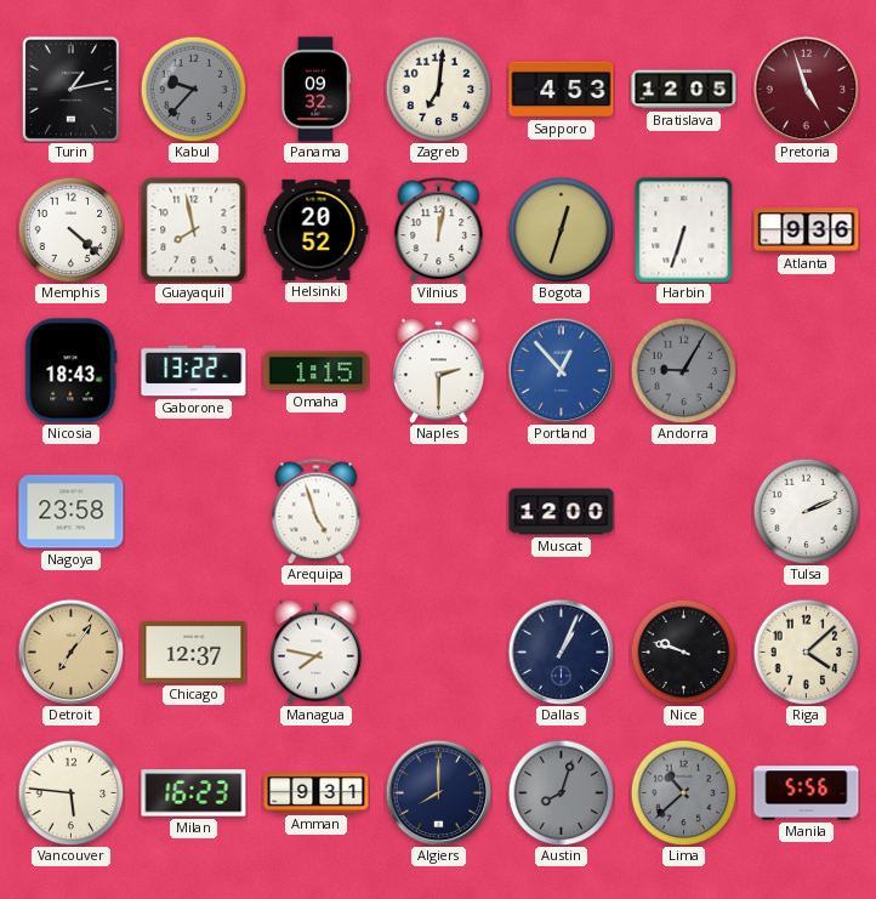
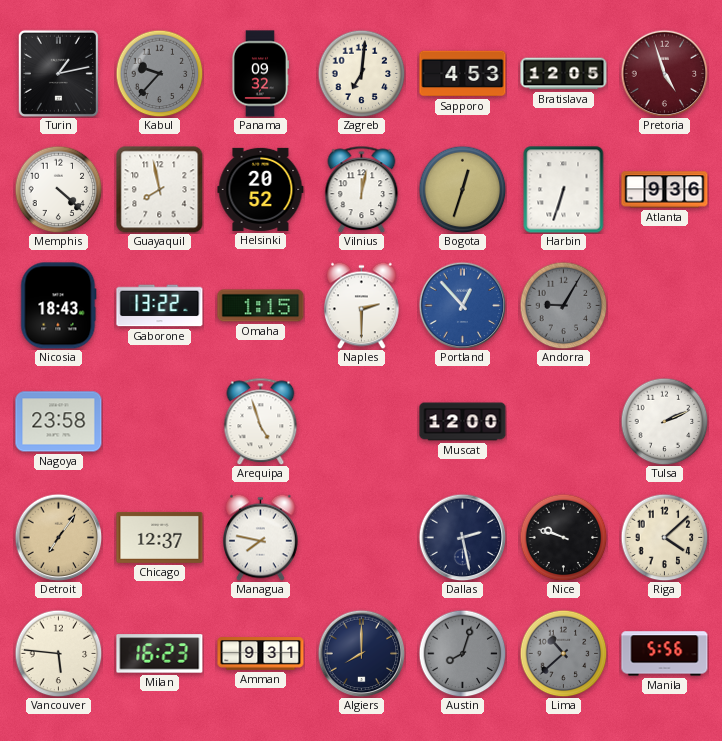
Dallas: 1:04 -> 2:28 (462, 537)
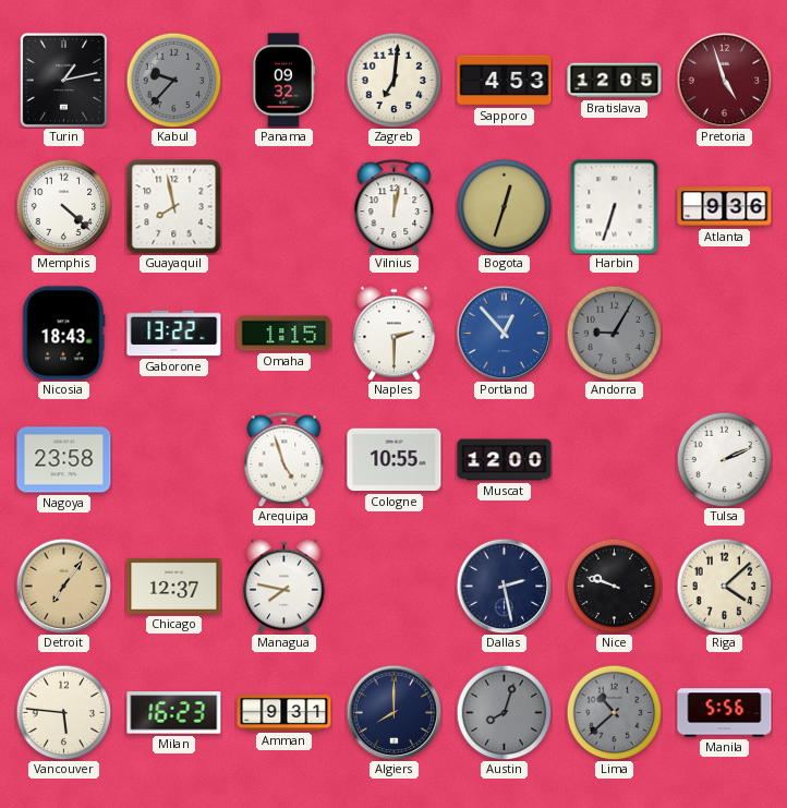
Helsinki: 20:52 -> none (261, 189)
Cologne: none -> 10:55 (395, 460)
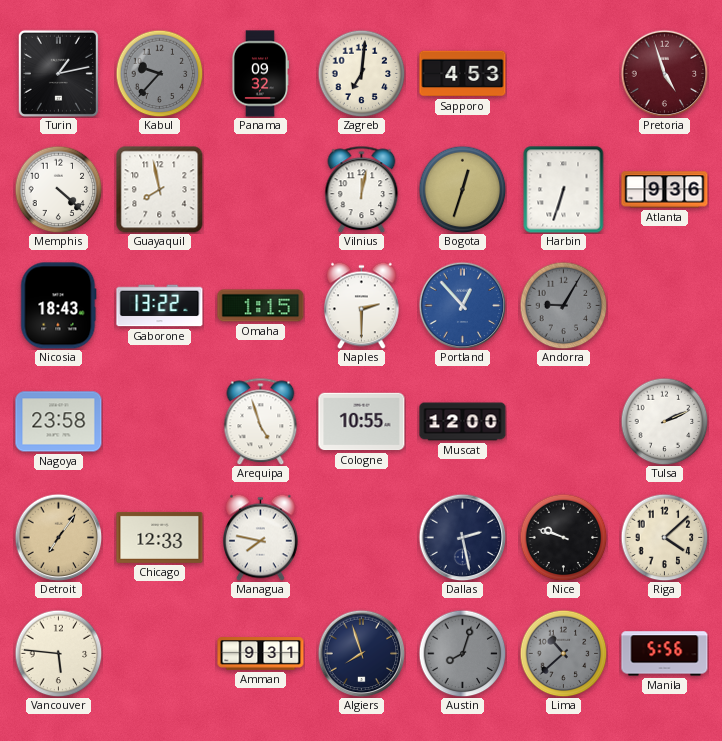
Bratislava: 12:05 -> none (615, 81)
Chicago: 12:37 -> 12:33 (160, 537)
Milan: 16:23 -> none (174, 713)
Algiers: 8:00 -> 7:57 (361, 653)
